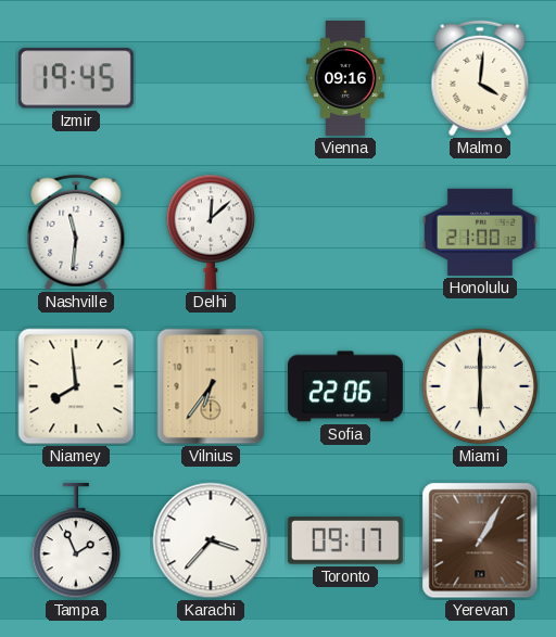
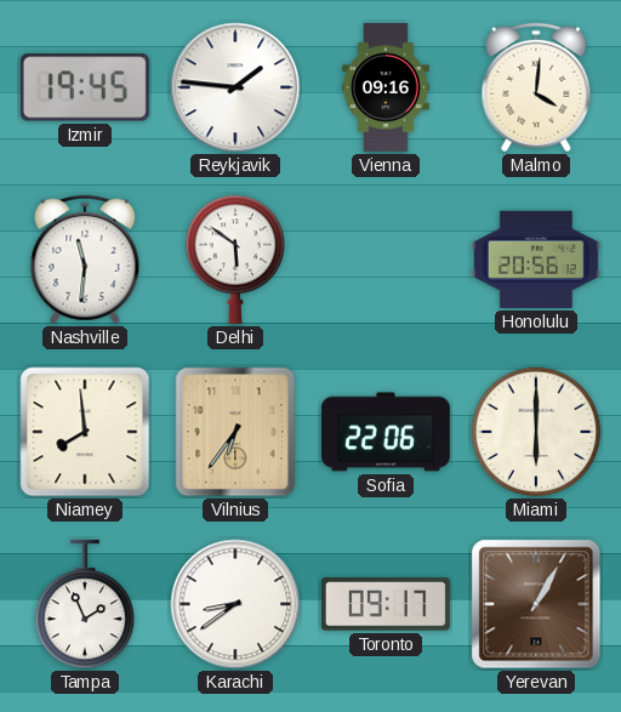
Reykjavik: none -> 1:46 (235, 87)
Delhi: 12:08 -> 5:51 (235, 260)
Honolulu: 21:00 -> 20:56 (536, 260)
Karachi: 3:37 -> 8:39 (235, 604)
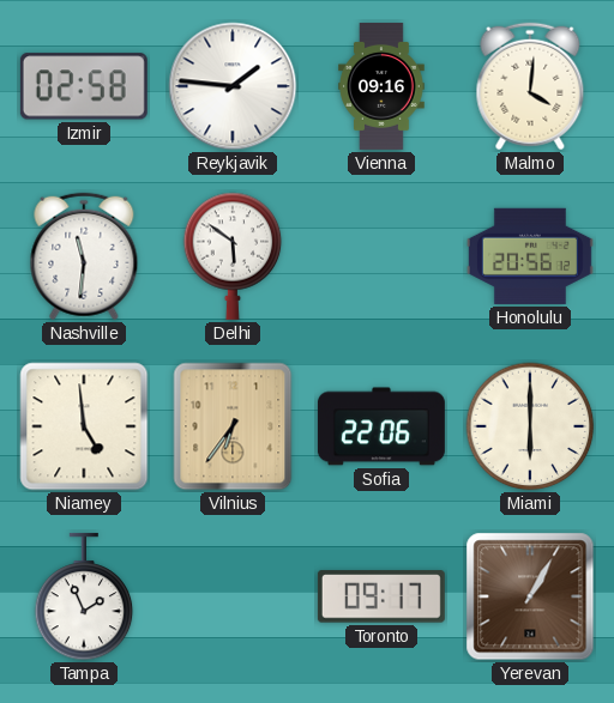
Izmir: 19:45 -> 02:58 (84, 86)
Niamey: 7:59 -> 4:59 (84, 426)
Karachi: 8:39 -> none (235, 604)
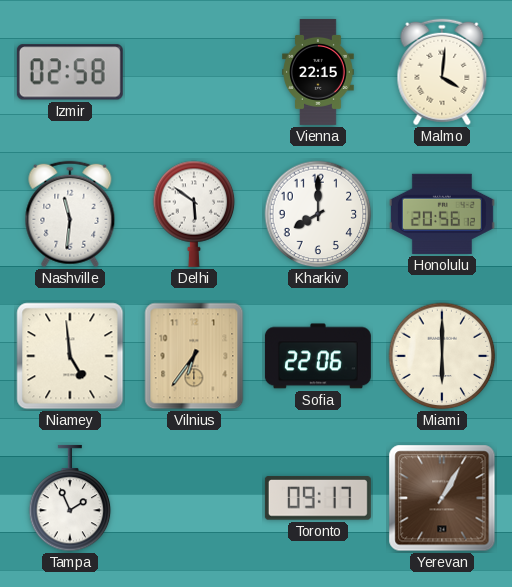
Reykjavik: 1:46 -> none (233, 86)
Vienna: 09:16 -> 22:15 (318, 72)
Kharkiv: none -> 8:00 (318, 214)
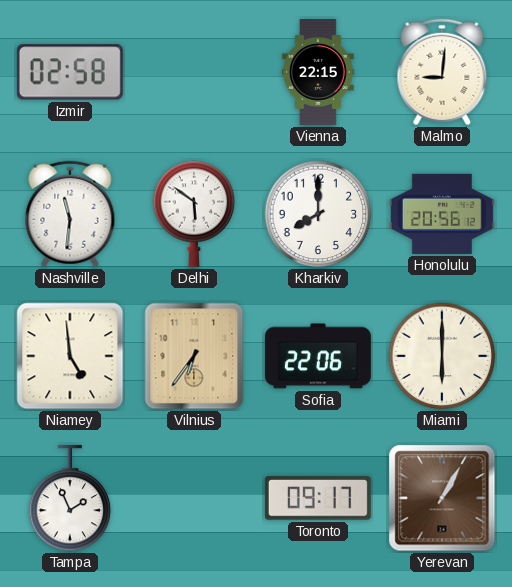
Malmo: 4:01 -> 9:01 (442, 72)
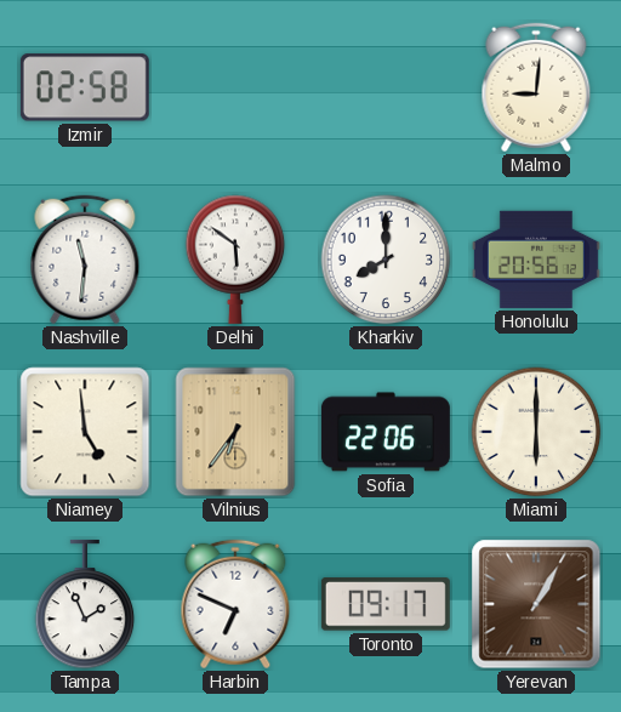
Vienna: 22:15 -> none (318, 72)
Harbin: none -> 6:49 (235, 604)
